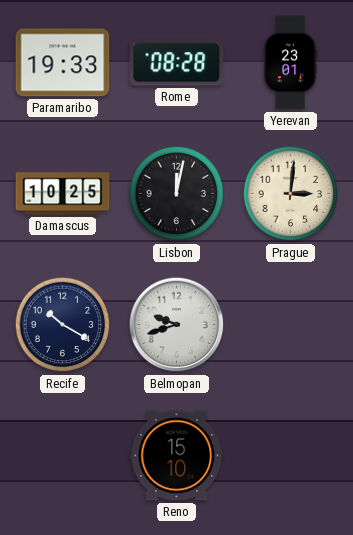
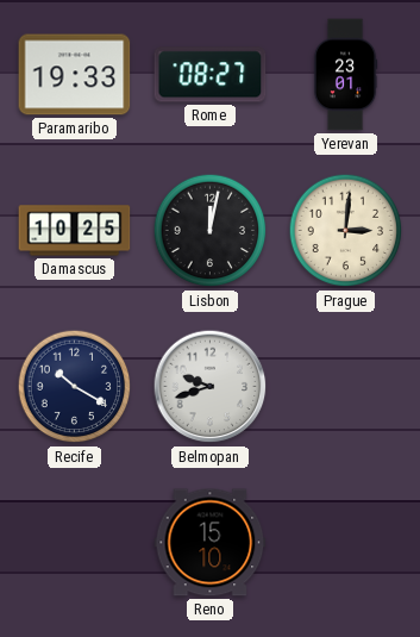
Rome: 08:28 -> 08:27 (211, 75)
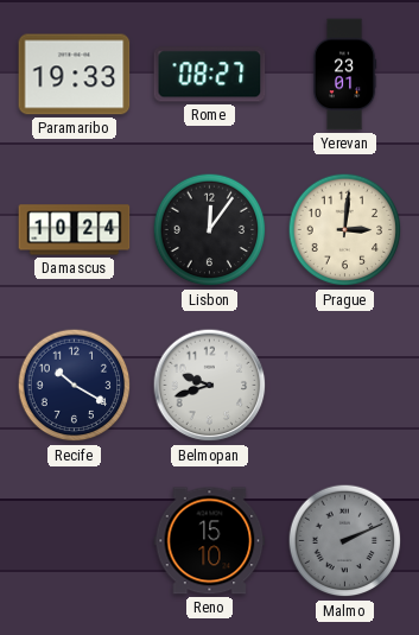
Damascus: 10:25 -> 10:24 (75, 230)
Lisbon: 12:02 -> 12:06 (210, 230)
Malmo: none -> 2:11 (345, 541)
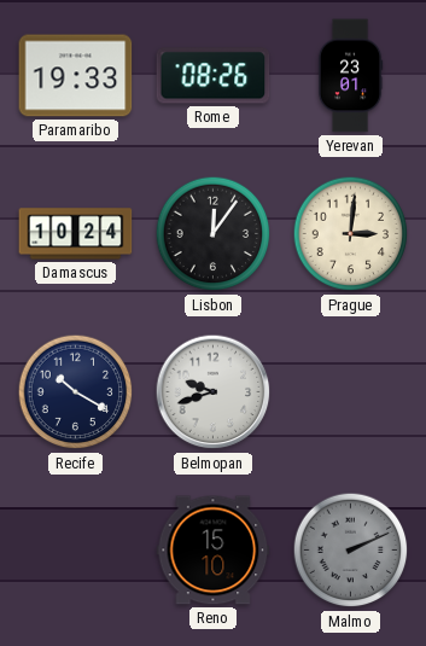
Rome: 08:27 -> 08:26 (214, 76)
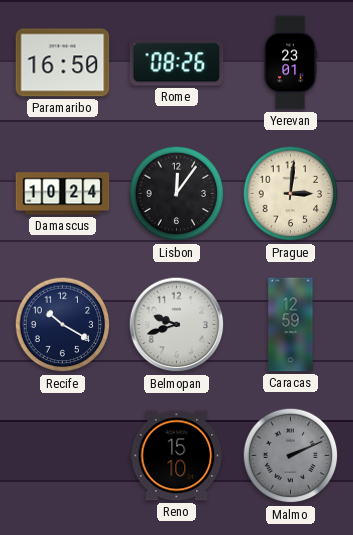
Paramaribo: 19:33 -> 16:50 (63, 63)
Caracas: none -> 12:59 (291, 325)
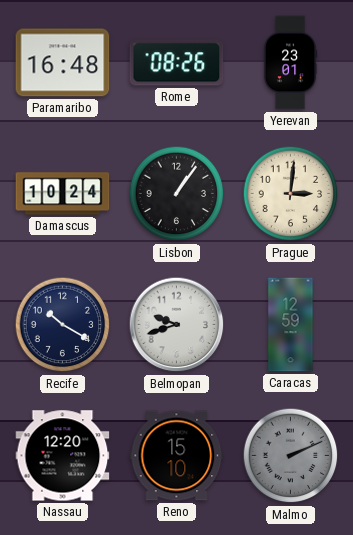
Paramaribo: 16:50 -> 16:48 (63, 63)
Lisbon: 12:06 -> 1:06 (177, 194)
Nassau: none -> 12:20 (63, 456)
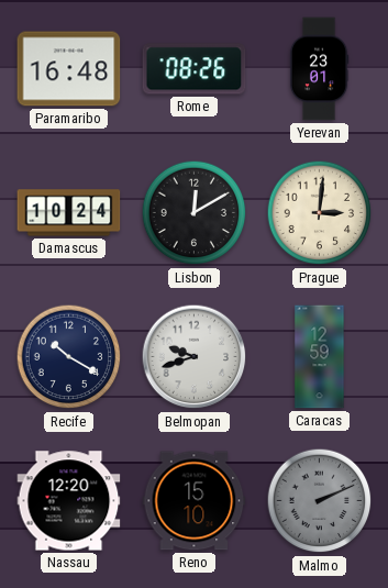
Lisbon: 1:06 -> 12:10 (195, 213)
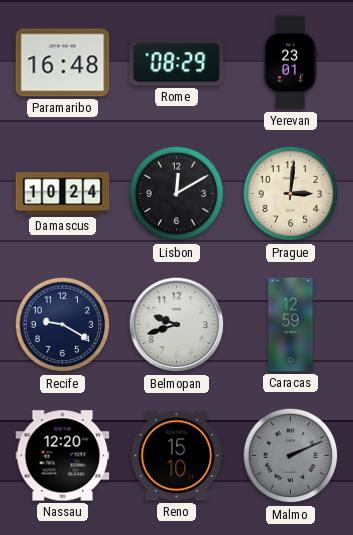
Rome: 08:26 -> 08:29 (177, 63)
Recife: 10:20 -> 9:20 (63, 325)
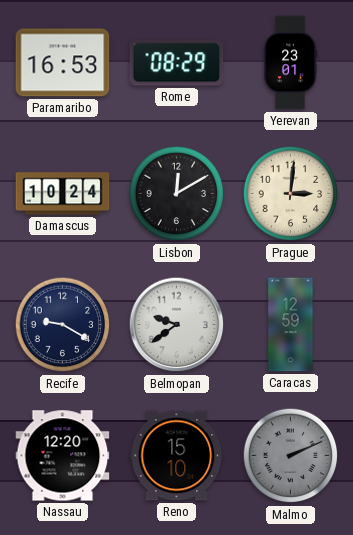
Paramaribo: 16:48 -> 16:53 (63, 63)
Belmopan: 9:42 -> 9:39 (177, 325)
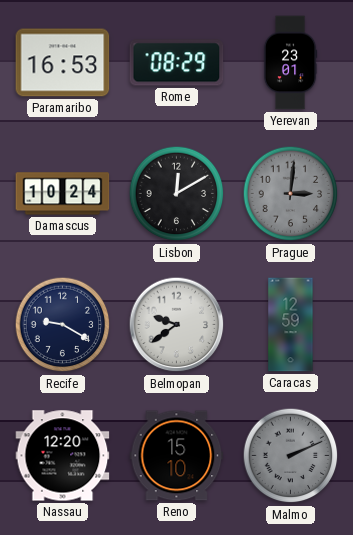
Prague dial: cream -> grey (291, 194)
